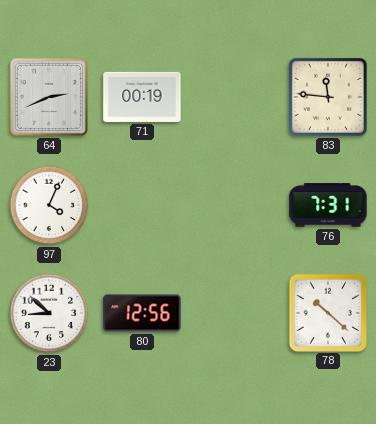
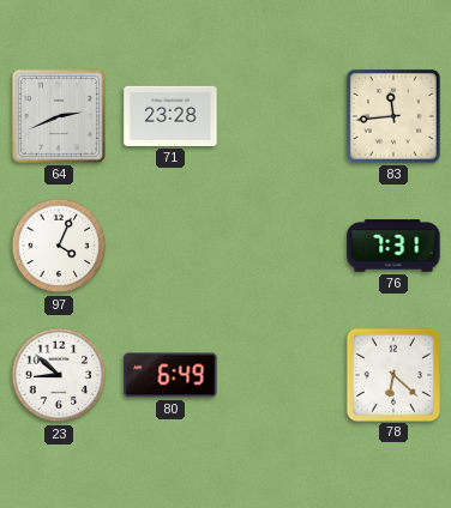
71: 00:19 -> 23:28 (170, 116)
83: 11:46 -> 11:44 (393, 116)
80: 12:56 -> 6:49 (170, 375)
78: 10:22 -> 6:22 (392, 374)
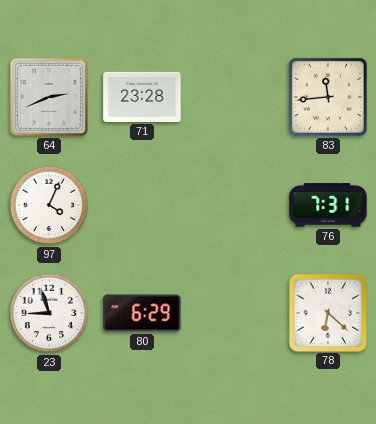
23: 8:52 -> 8:57 (49, 313)
80: 6:49 -> 6:29 (142, 313)
